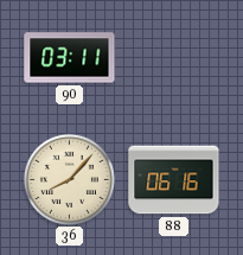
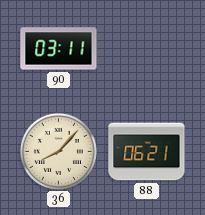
88: 06:16 -> 06:21 (147, 152)
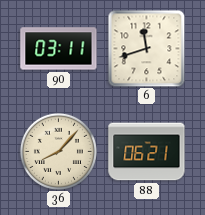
6: none -> 11:42 (146, 48)
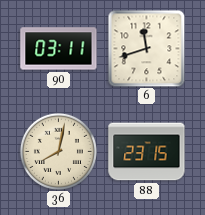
36: 8:07 -> 8:02 (58, 151)
88: 06:21 -> 23:15 (147, 152)
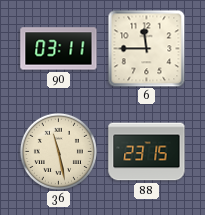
6: 11:42 -> 11:45 (146, 48)
36: 8:02 -> 11:28 (58, 151)
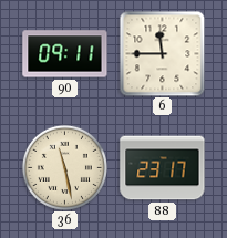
90: 03:11 -> 09:11 (65, 54)
88: 23:15 -> 23:17 (163, 168)
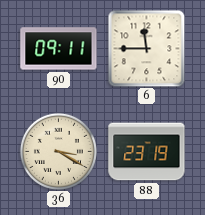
36: 11:28 -> 3:20 (58, 151)
88: 23:17 -> 23:19 (147, 152)
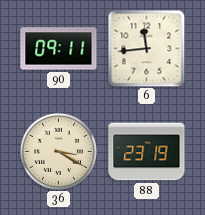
6: 11:45 -> 11:44 (146, 48)
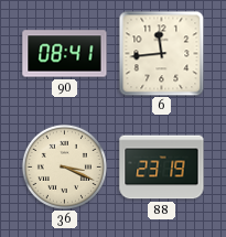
90: 09:11 -> 08:41 (65, 54)
36: 3:20 -> 3:19 (64, 166)
